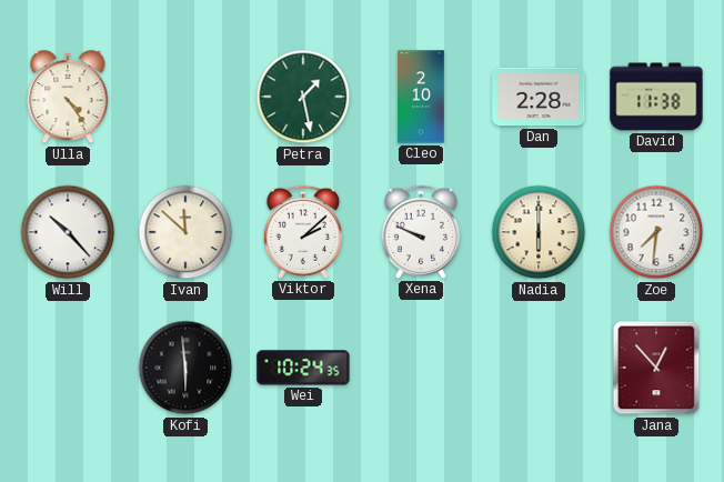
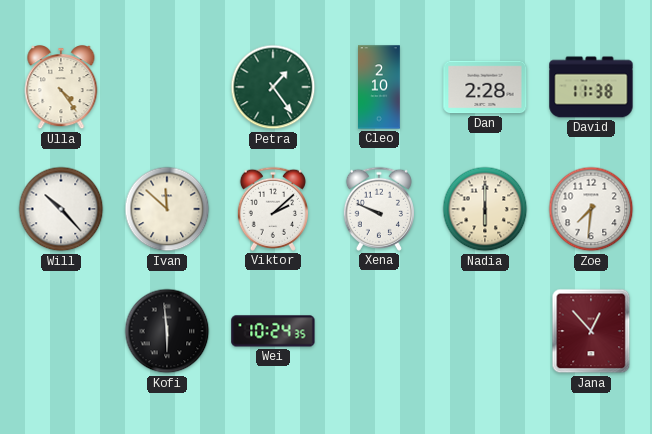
Petra: 1:28 -> 1:24 (273, 87)
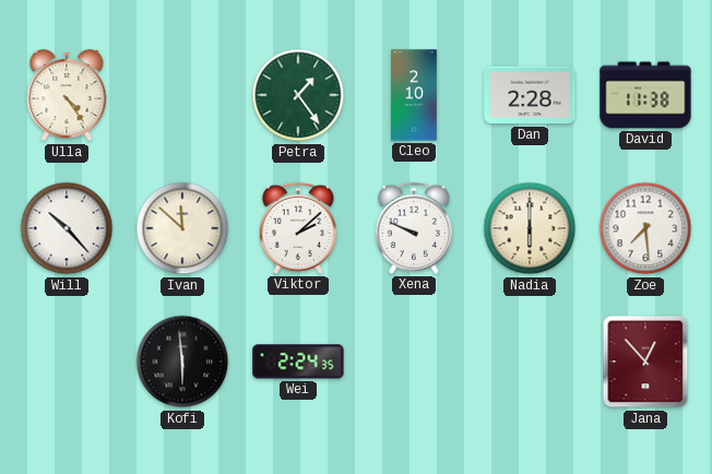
Zoe: 7:31 -> 7:29 (645, 228)
Wei: 10:24 -> 2:24 (298, 362)
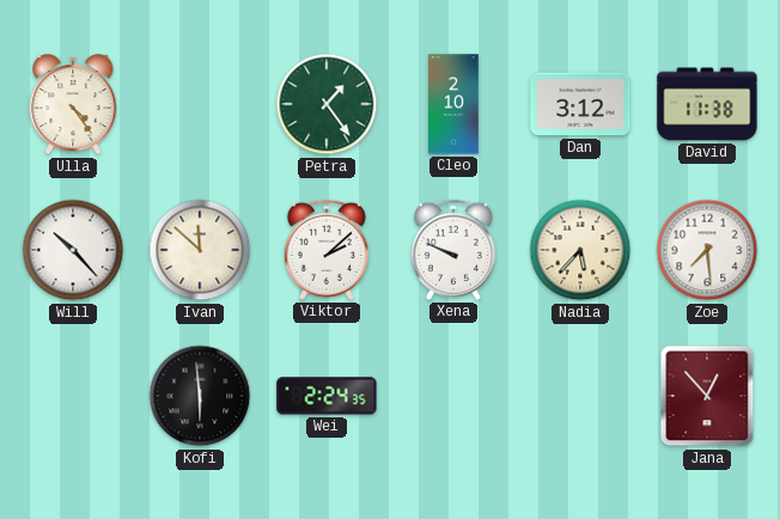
Dan: 2:28 -> 3:12 (580, 104)
Nadia: 6:00 -> 5:37 (580, 250)
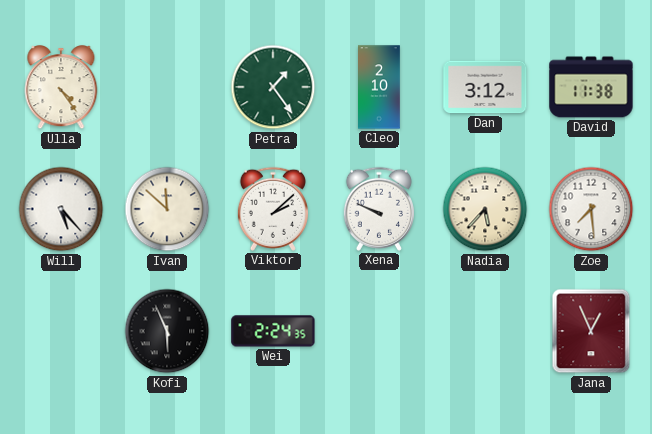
Will: 10:23 -> 5:23 (61, 209)
Kofi: 5:59 -> 5:56 (167, 331)
Jana: 12:53 -> 12:56 (591, 331)
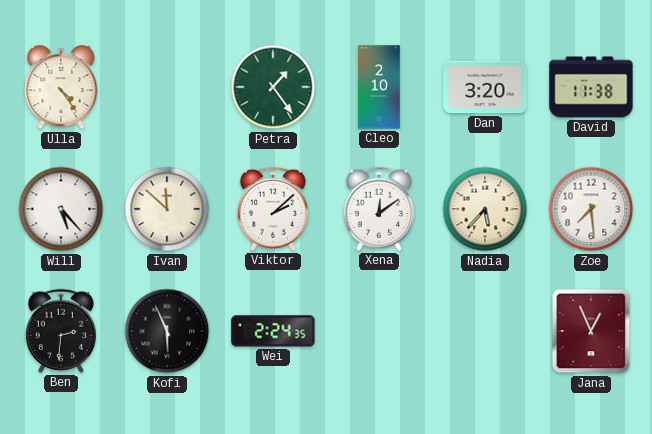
Dan: 3:12 -> 3:20 (485, 87)
Xena: 9:49 -> 12:09 (379, 209)
Ben: none -> 2:31 (61, 331)
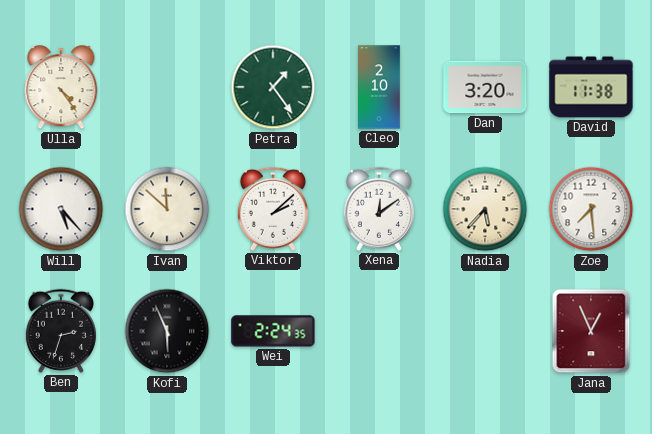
Ben: 2:31 -> 2:33 (61, 331)
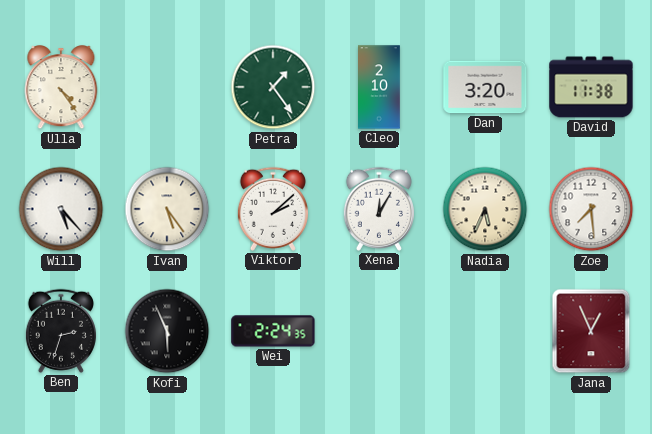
Ivan: 11:52 -> 5:24 (167, 209)
Xena: 12:09 -> 12:05 (379, 209)
Nadia: 5:37 -> 5:34 (485, 209)
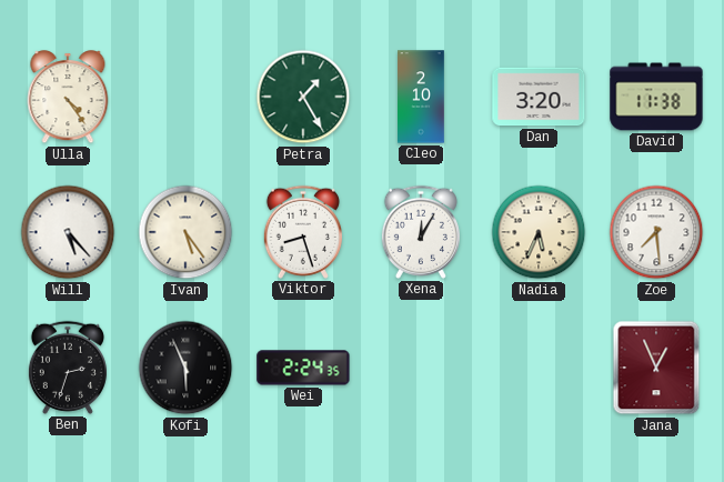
Petra: 1:24 -> 1:25 (303, 97)
Viktor: 2:08 -> 8:27 (303, 232)
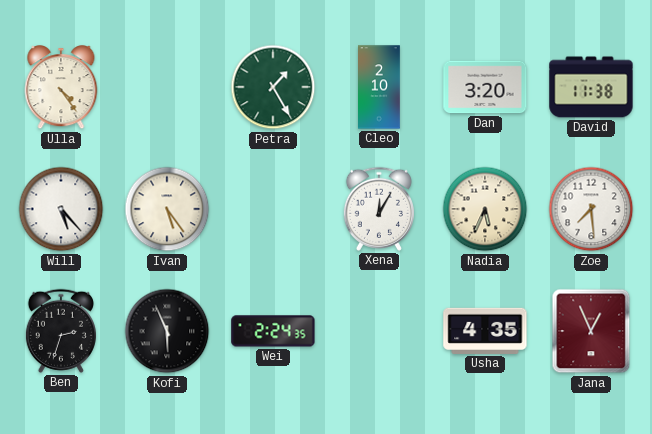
Viktor: 8:27 -> none (303, 232)
Usha: none -> 4:35 (485, 331)
